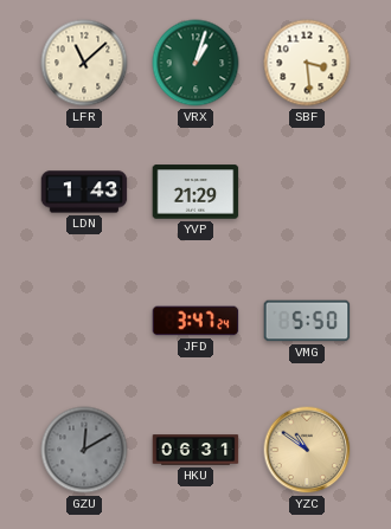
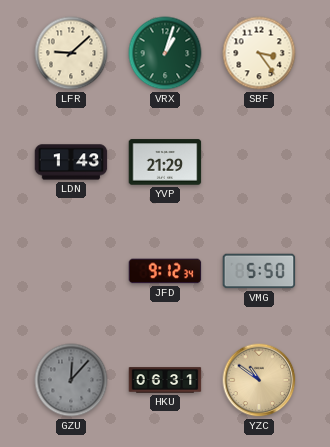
LFR: 11:08 -> 9:08 (71, 53)
SBF: 3:29 -> 3:24 (259, 53)
JFD: 3:47 -> 9:12 (165, 271)
GZU: 12:10 -> 12:07 (71, 380)
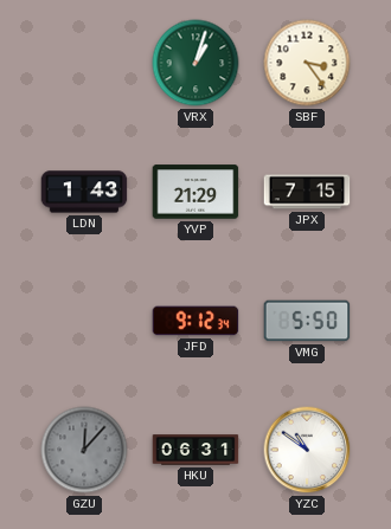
LFR: 9:08 -> none (71, 53)
JPX: none -> 7:15 (307, 192)
YZC dial: champagne -> white (307, 450)
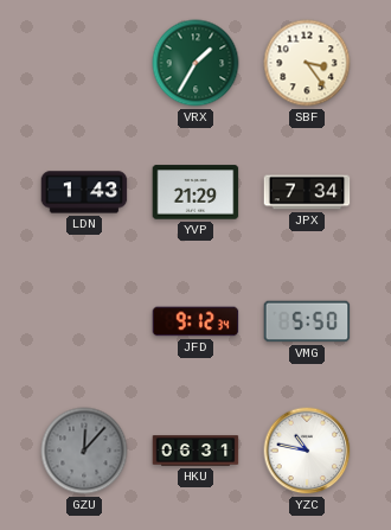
VRX: 1:03 -> 1:35 (195, 63)
JPX: 7:15 -> 7:34 (307, 192)
YZC: 10:51 -> 10:47 (307, 451)
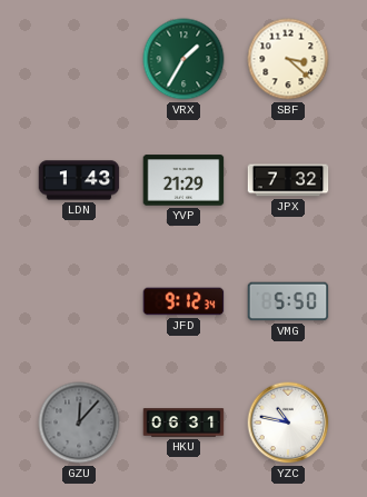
SBF: 3:24 -> 3:22 (288, 59)
JPX: 7:34 -> 7:32 (288, 180)
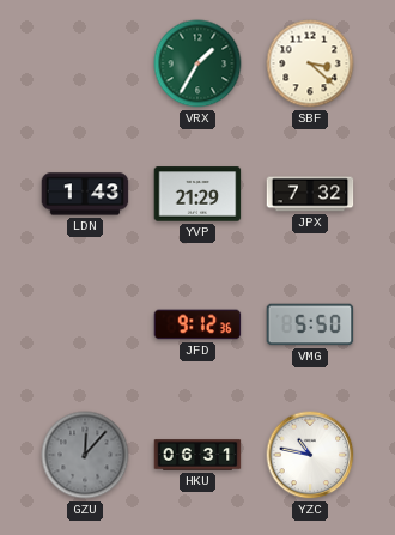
JFD: 9:12:34 -> 9:12:36 (197, 324)
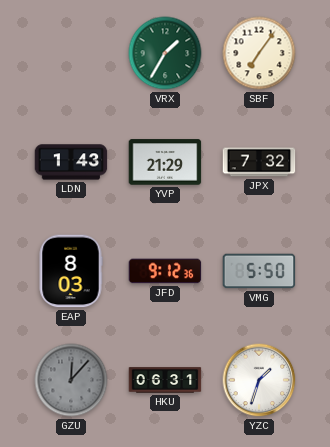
SBF: 3:22 -> 7:06 (259, 53)
EAP: none -> 8:03 (71, 271)
YZC: 10:47 -> 1:33 (259, 380)
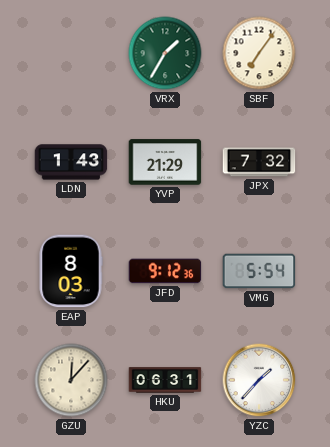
VMG: 5:50 -> 5:54 (259, 271)
GZU dial: grey -> cream (71, 380)
YZC: 1:33 -> 1:37 (259, 380)
